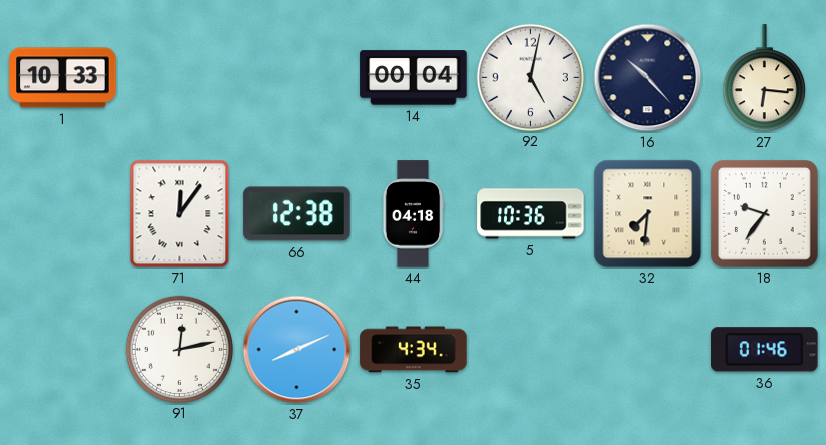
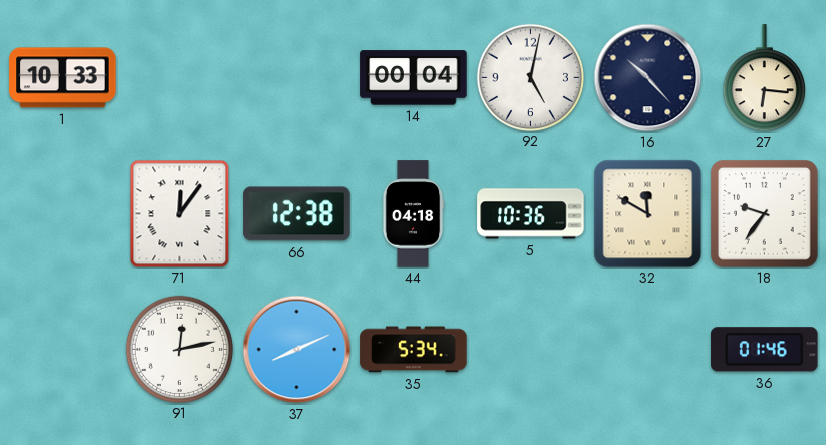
32: 7:31 -> 11:50 (648, 214)
35: 4:34 -> 5:34 (414, 350)
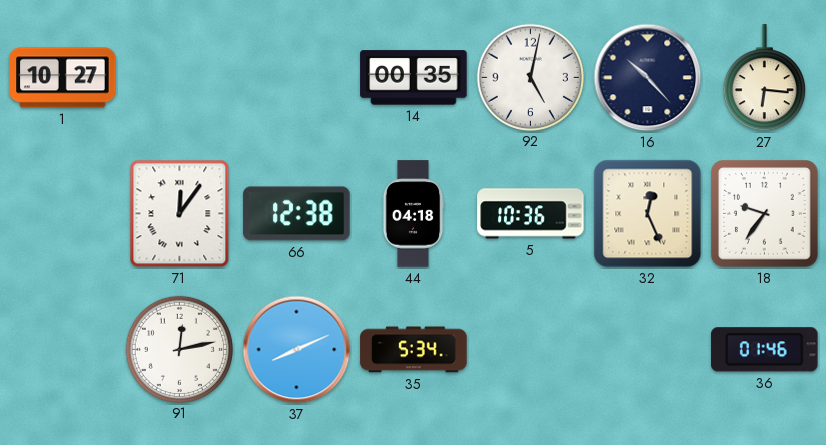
1: 10:33 -> 10:27 (63, 78)
14: 00:04 -> 00:35 (414, 78)
32: 11:50 -> 12:26 (648, 214)
